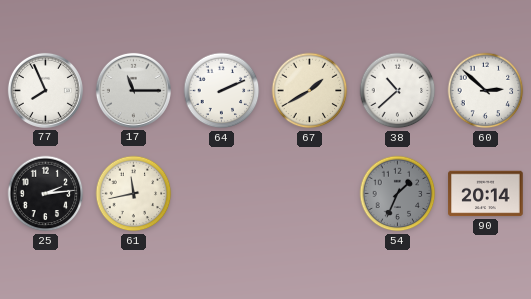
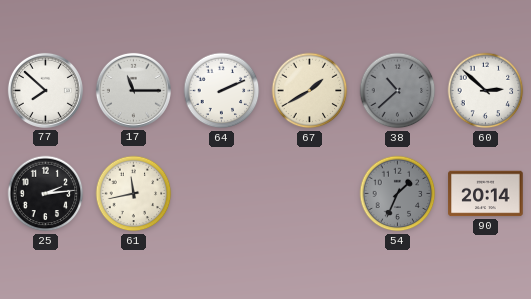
77: 7:56 -> 7:52 (45, 90)
38 dial: white -> grey (398, 91)
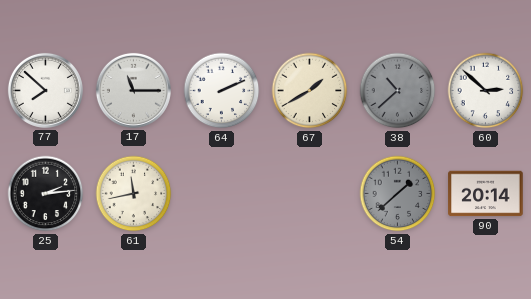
54: 1:34 -> 1:38 (398, 194)
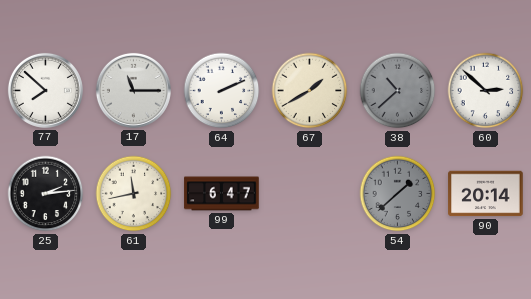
99: none -> 6:47 (222, 194)
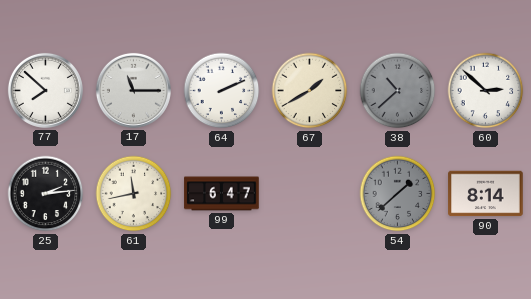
90: 20:14 -> 8:14 (486, 194)
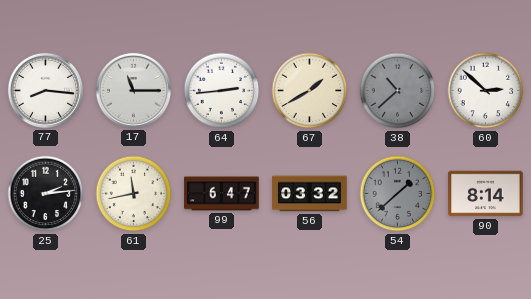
77: 7:52 -> 8:16 (45, 90)
64: 2:11 -> 2:44 (222, 91)
56: none -> 03:32 (310, 194)
